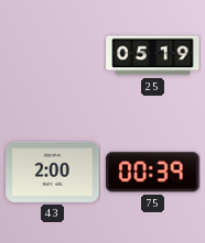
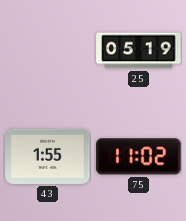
43: 2:00 -> 1:55 (48, 156)
75: 00:39 -> 11:02 (139, 157)
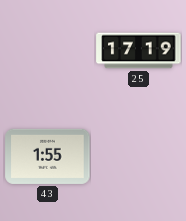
25: 05:19 -> 17:19 (139, 51)
75: 11:02 -> none (139, 157)
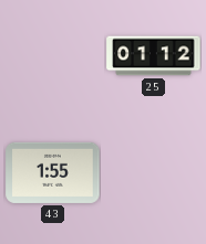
25: 17:19 -> 01:12 (154, 56)
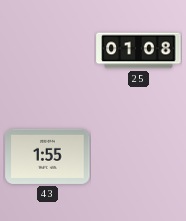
25: 01:12 -> 01:08 (139, 51)
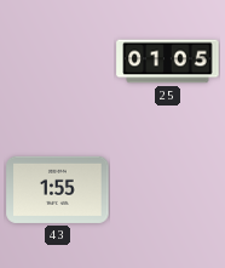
25: 01:08 -> 01:05 (168, 62)
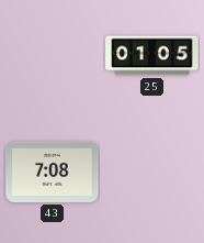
43: 1:55 -> 7:08 (53, 172)
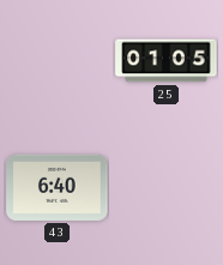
43: 7:08 -> 6:40 (58, 187)
